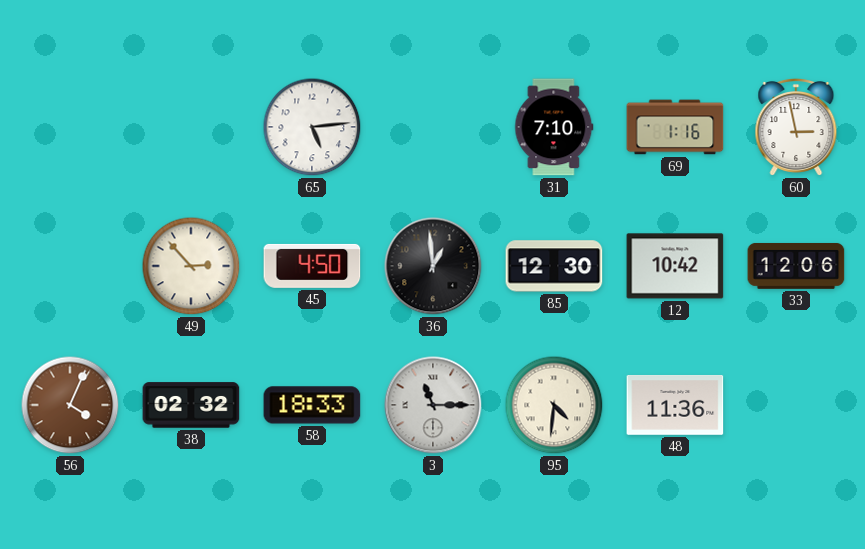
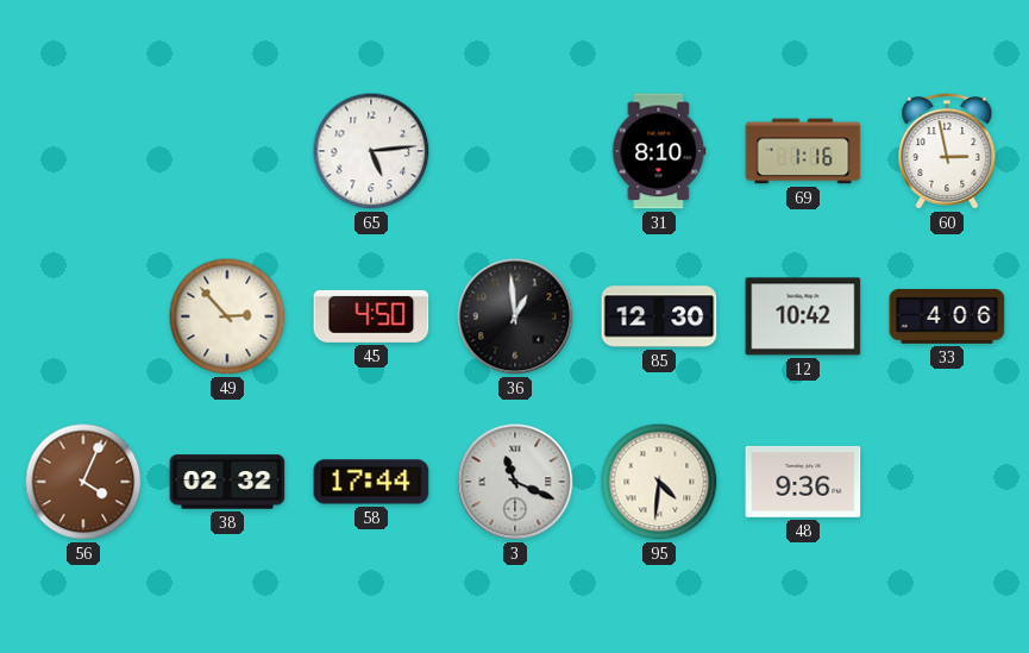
31: 7:10 -> 8:10 (659, 151)
33: 12:06 -> 4:06 (947, 316)
58: 18:33 -> 17:44 (371, 482)
3: 11:15 -> 11:19 (515, 482)
48: 11:36 -> 9:36 (803, 482)
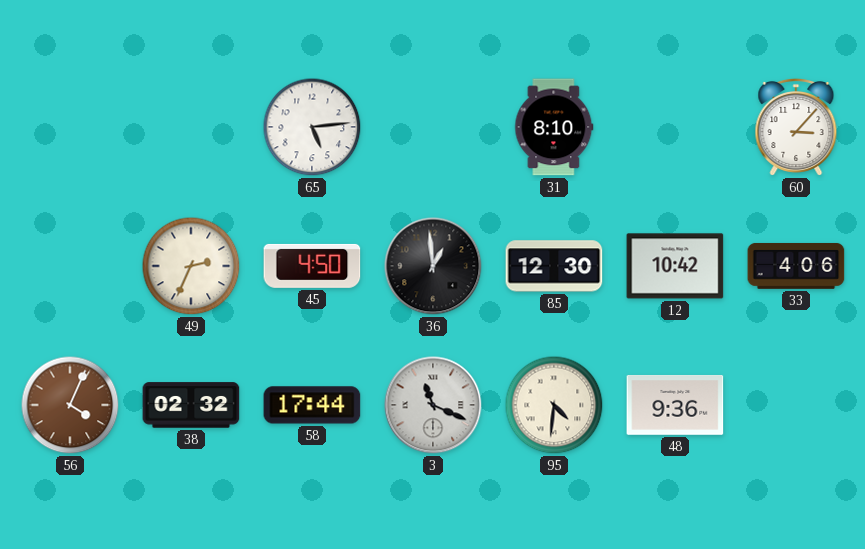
69: 1:16 -> none (803, 151)
60: 2:58 -> 3:07 (796, 127)
49: 2:53 -> 2:34 (191, 266)
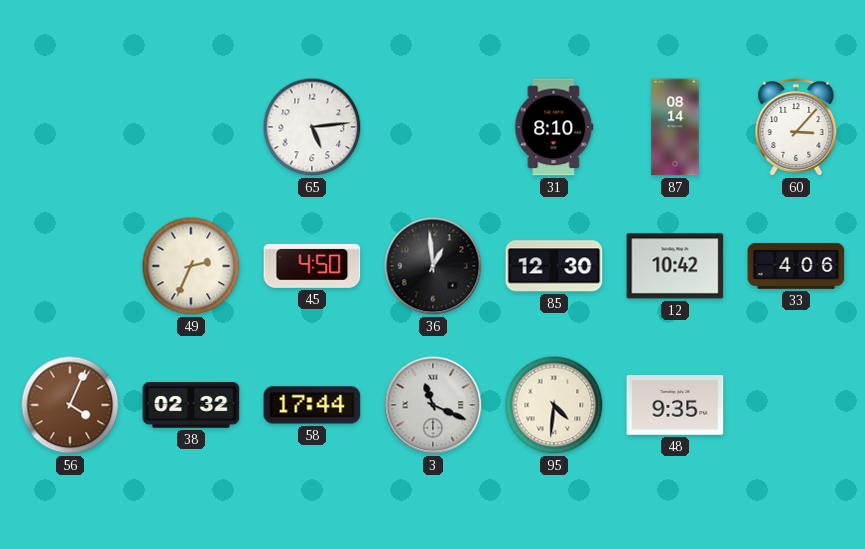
87: none -> 08:14 (675, 127)
48: 9:36 -> 9:35 (675, 405)
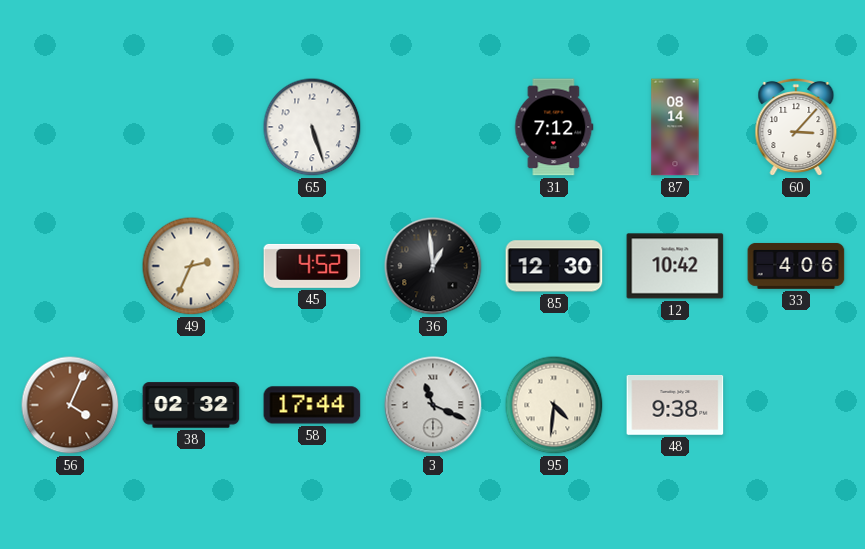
65: 5:14 -> 5:27 (312, 127)
31: 8:10 -> 7:12 (554, 127)
45: 4:50 -> 4:52 (312, 266)
48: 9:35 -> 9:38 (675, 405)
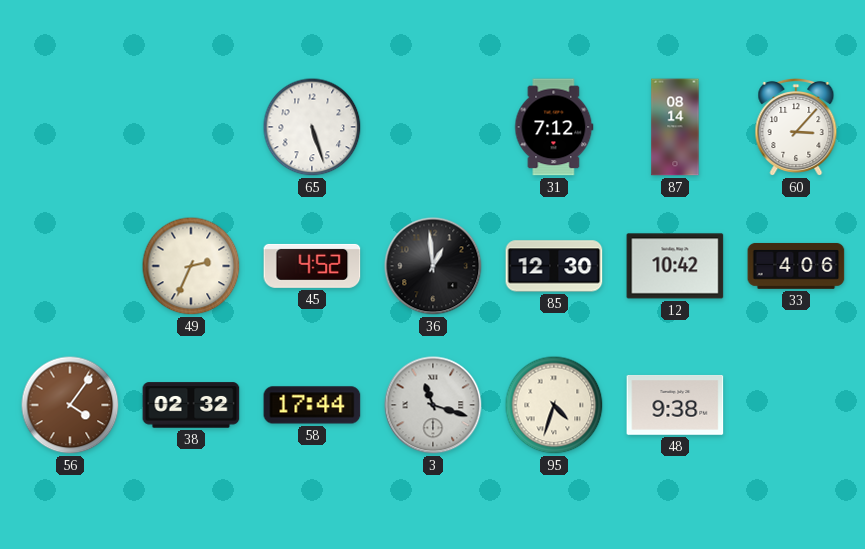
56: 4:04 -> 4:06 (70, 405)
3: 11:19 -> 11:18 (433, 405)
95: 4:31 -> 4:33 (554, 405)
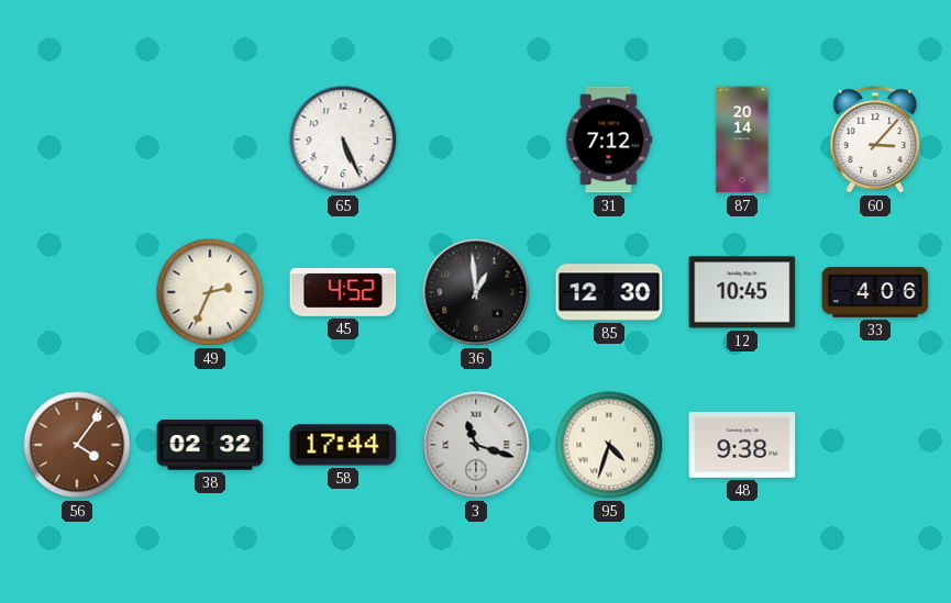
65: 5:27 -> 5:26 (343, 139)
87: 08:14 -> 20:14 (742, 139)
12: 10:42 -> 10:45 (742, 292)
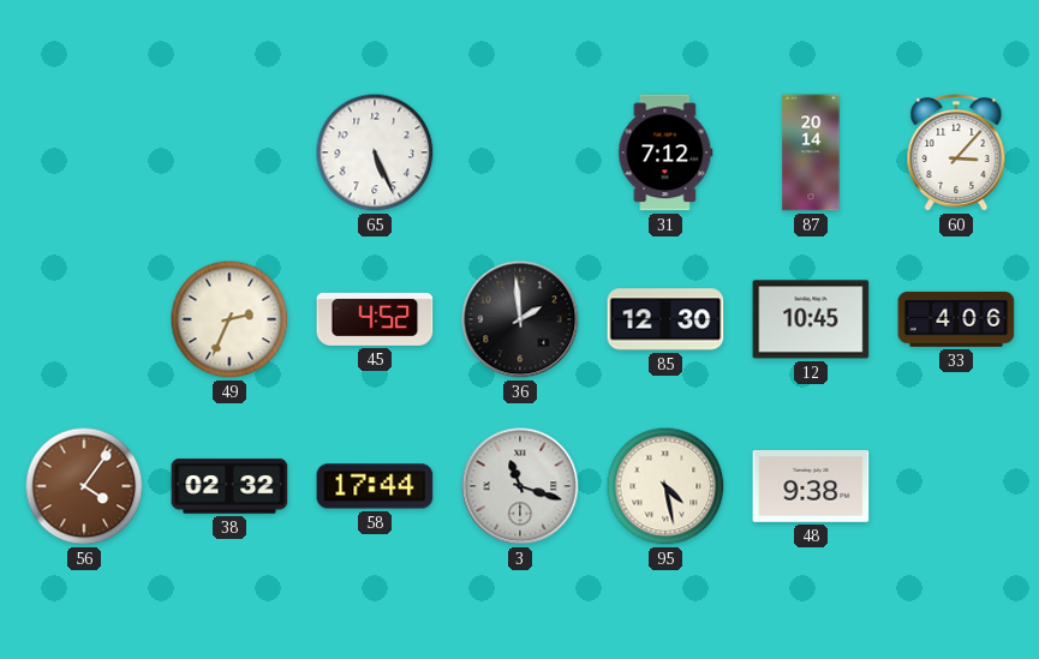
36: 12:59 -> 1:59 (520, 319)
95: 4:33 -> 4:28 (665, 486)
